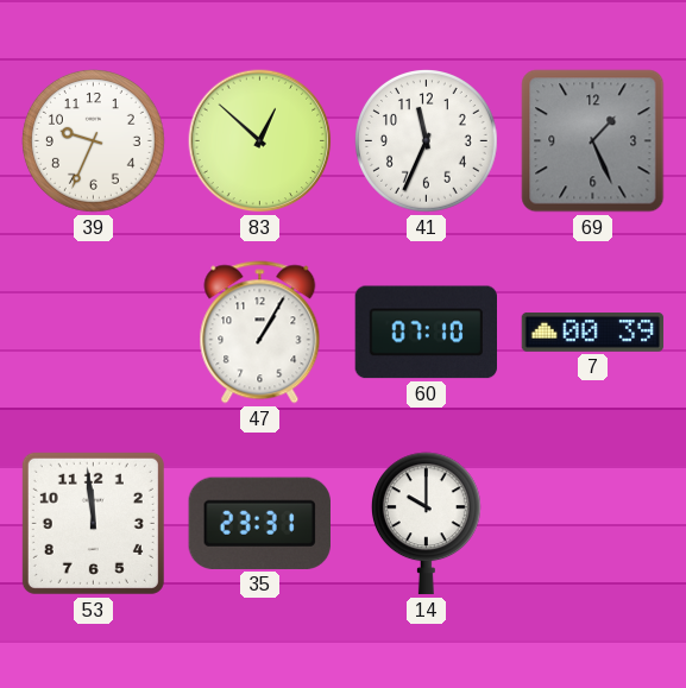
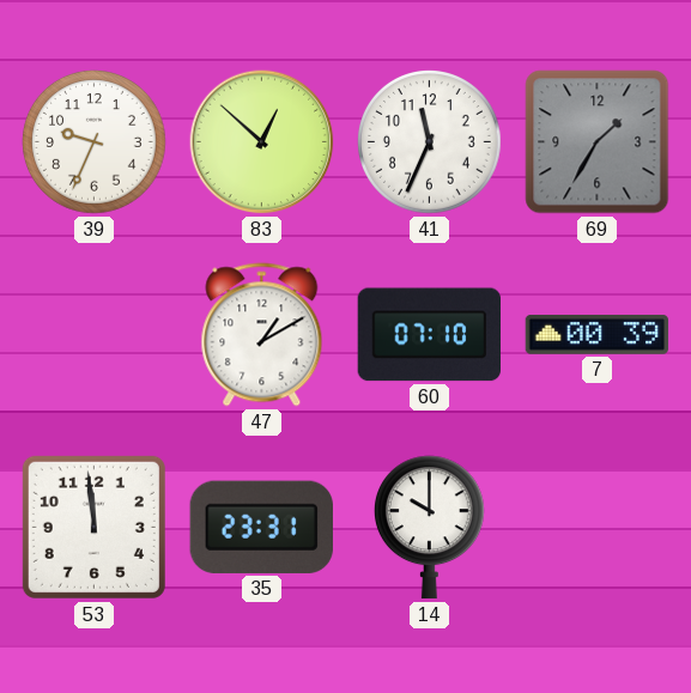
69: 1:26 -> 1:35 (598, 142)
47: 1:05 -> 1:10 (262, 335)
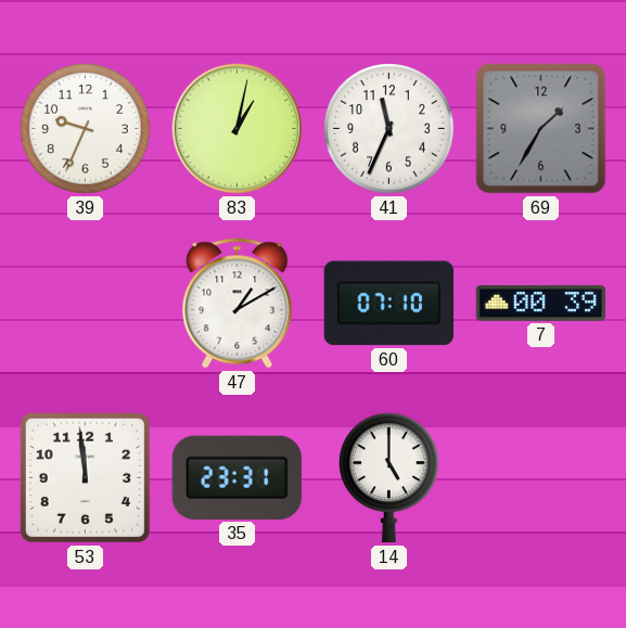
83: 12:52 -> 1:02 (238, 129)
14: 10:00 -> 5:00 (388, 478)
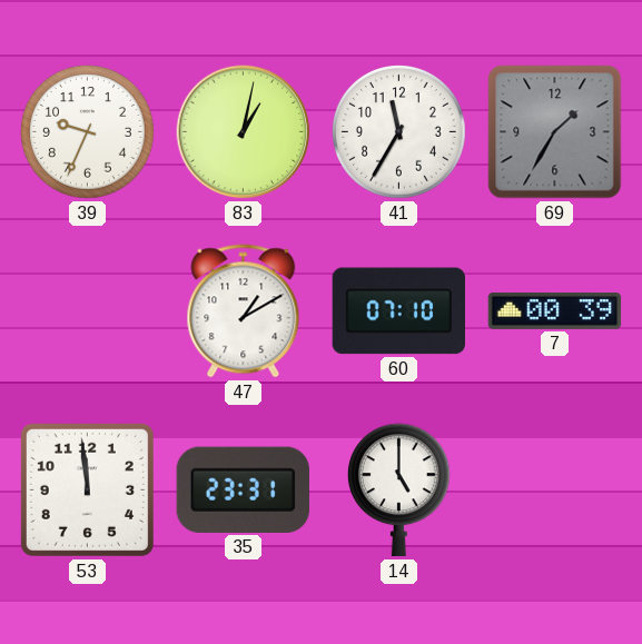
41: 11:34 -> 11:35 (399, 132)
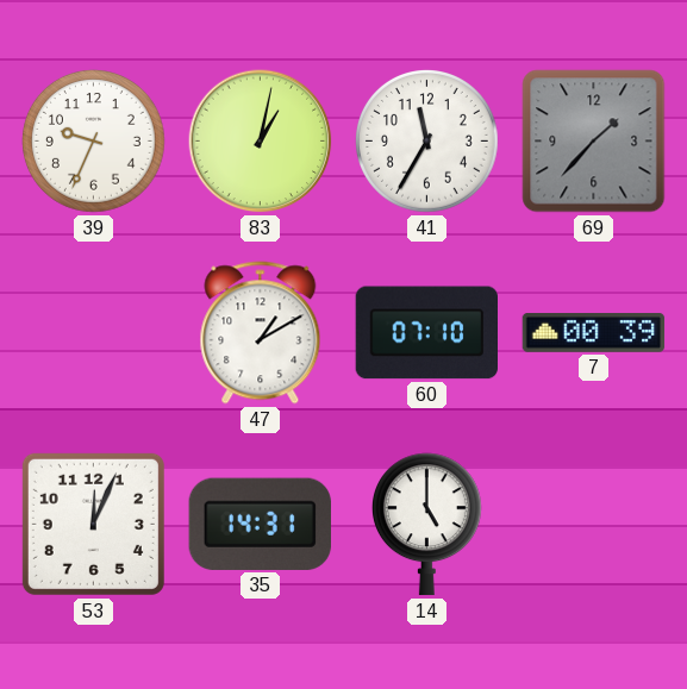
69: 1:35 -> 1:37 (594, 142)
53: 11:59 -> 12:04 (93, 524)
35: 23:31 -> 14:31 (260, 524)
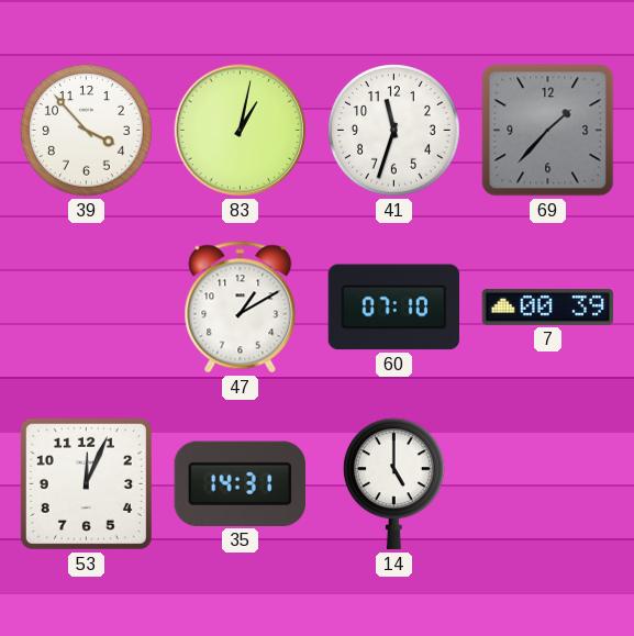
39: 9:34 -> 3:53 (87, 131)
41: 11:35 -> 11:33 (394, 131)
